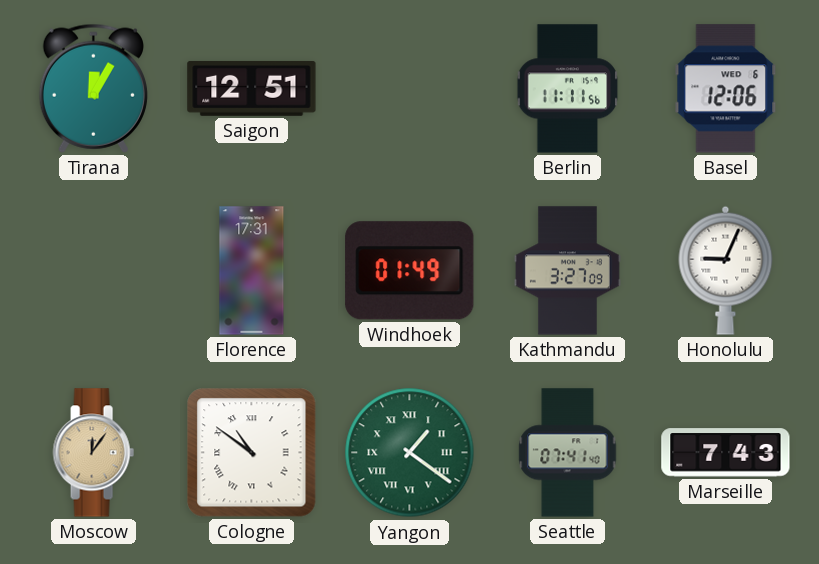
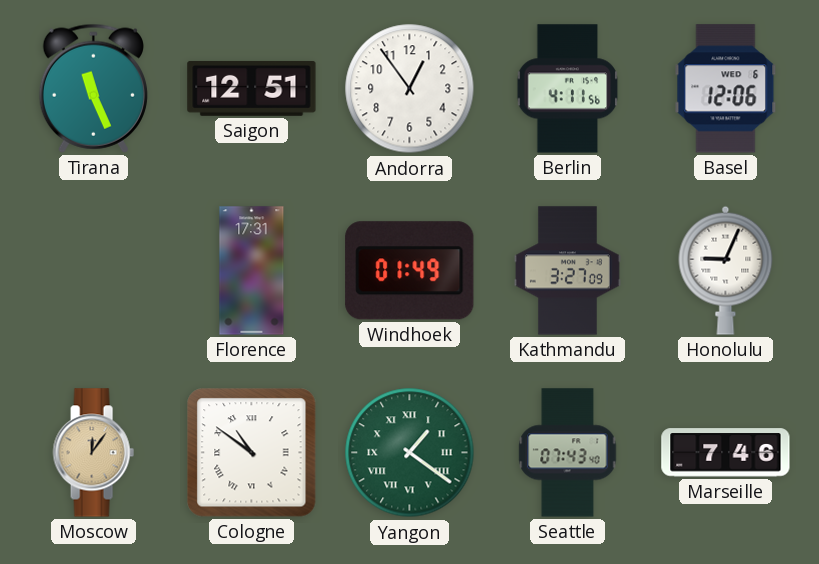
Tirana: 12:05 -> 11:26 (93, 88)
Andorra: none -> 12:54 (410, 89)
Berlin: 11:11 -> 4:11 (568, 89)
Seattle: 07:41 -> 07:43 (568, 453)
Marseille: 7:43 -> 7:46 (726, 453)
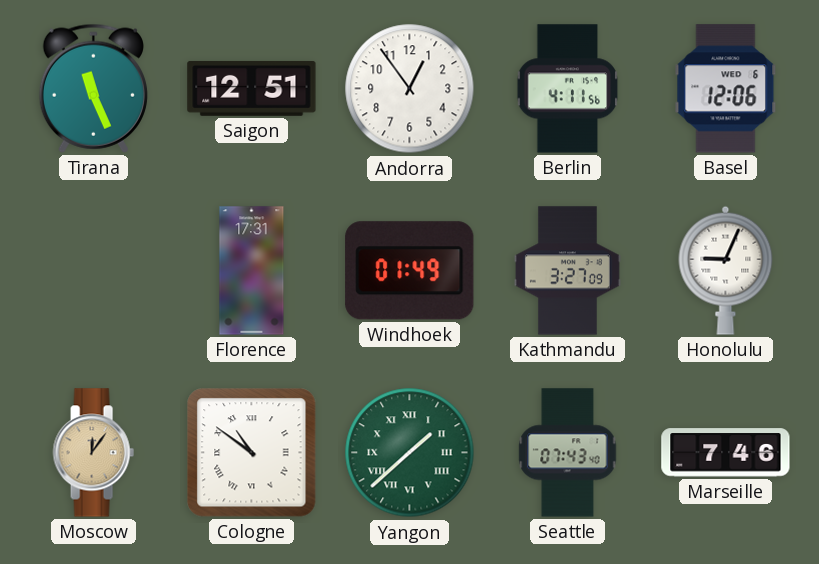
Yangon: 1:21 -> 1:38 (410, 453)
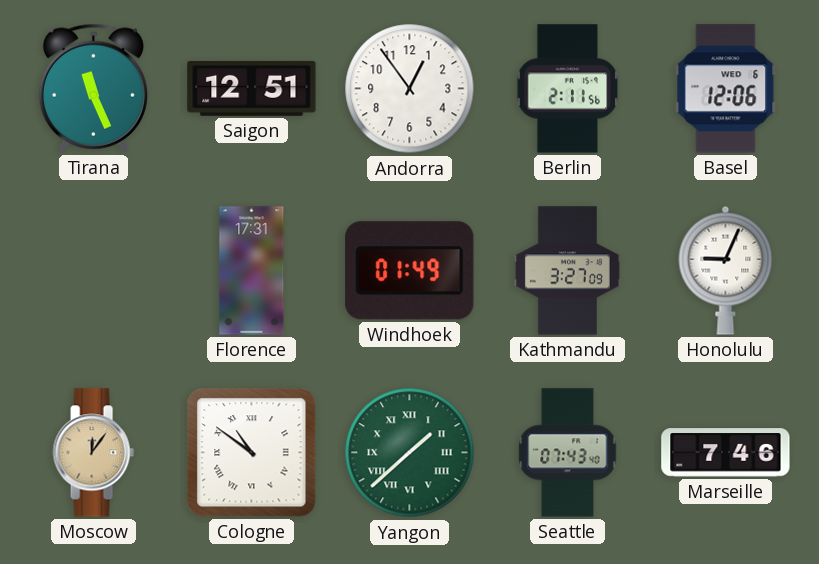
Berlin: 4:11 -> 2:11 (568, 89)
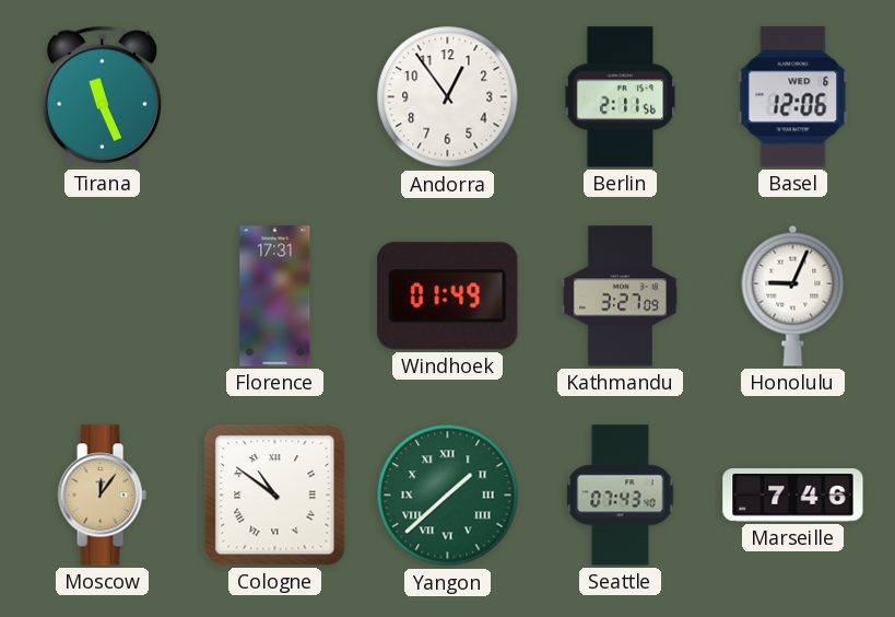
Saigon: 12:51 -> none (252, 88)
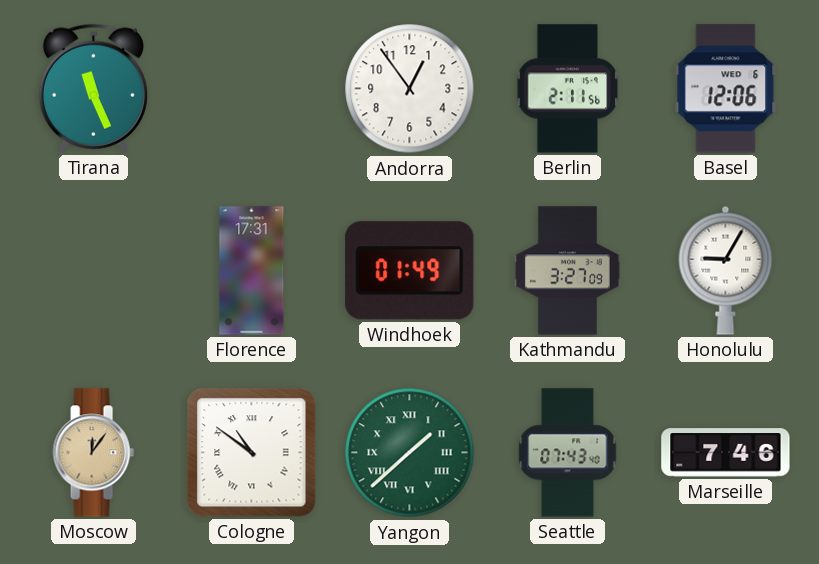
Honolulu: 9:04 -> 9:05 (726, 270)
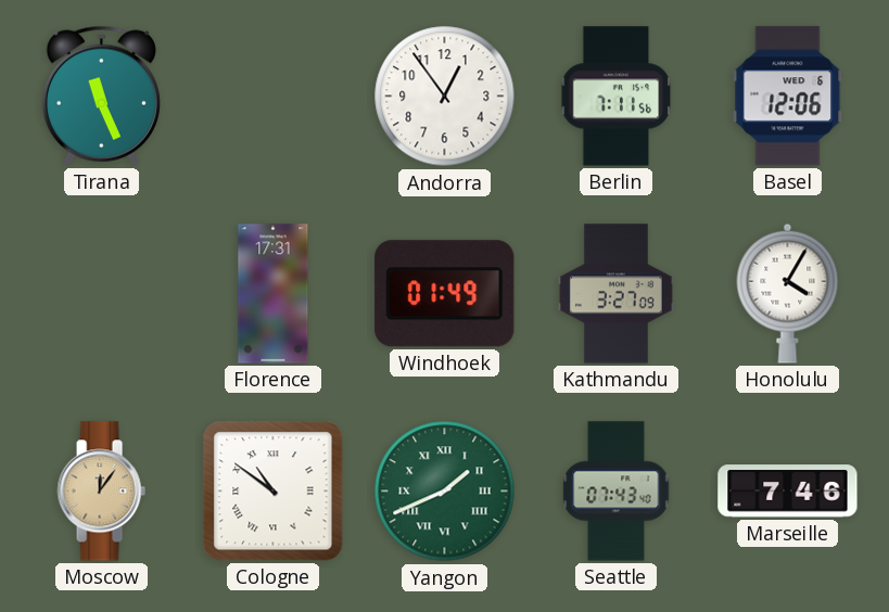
Berlin: 2:11 -> 7:11 (617, 97)
Honolulu: 9:05 -> 4:05 (788, 293)
Yangon: 1:38 -> 1:41 (445, 492)
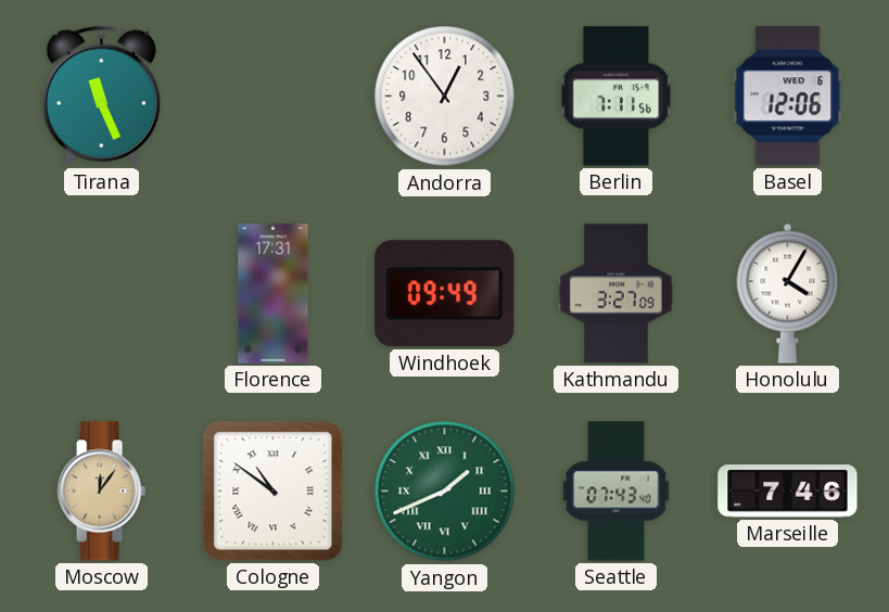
Windhoek: 01:49 -> 09:49 (445, 294)
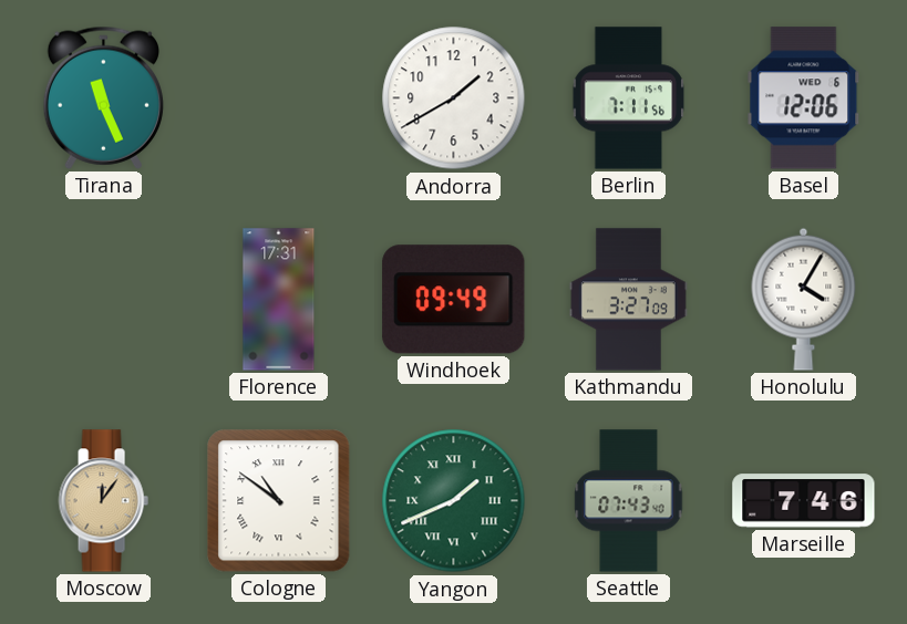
Andorra: 12:54 -> 1:40 (454, 98)
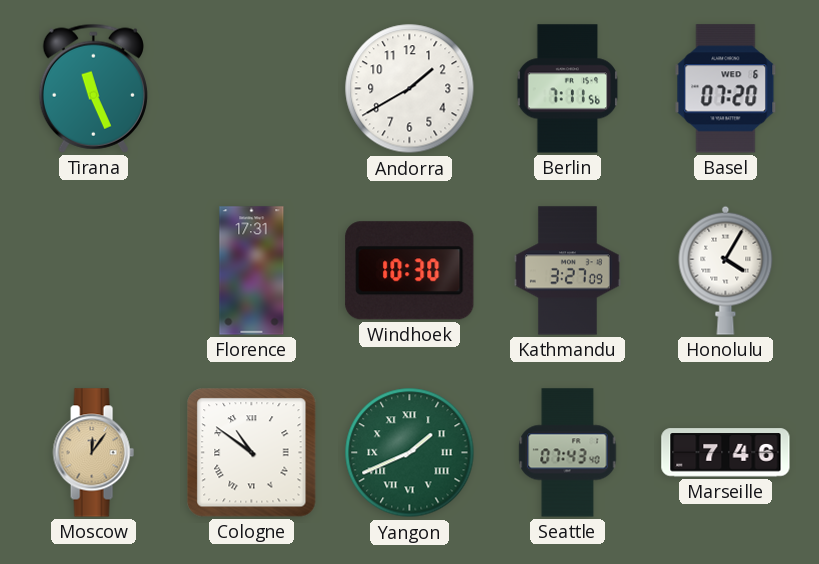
Basel: 12:06 -> 07:20 (726, 89)
Windhoek: 09:49 -> 10:30 (410, 271)
